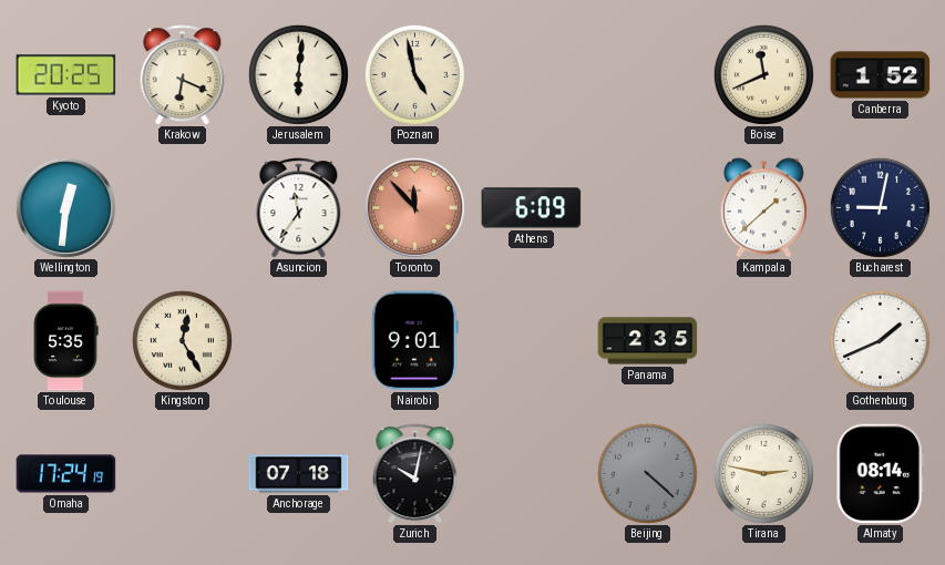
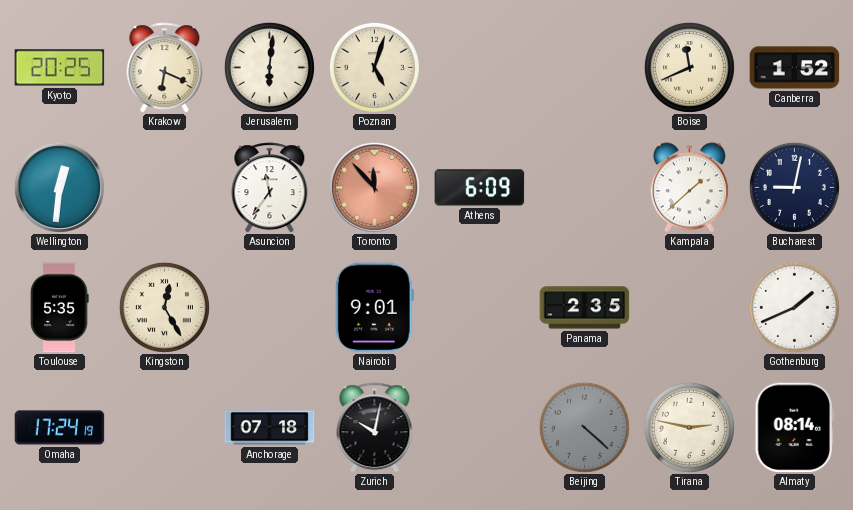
Poznan: 4:58 -> 5:03 (374, 67)
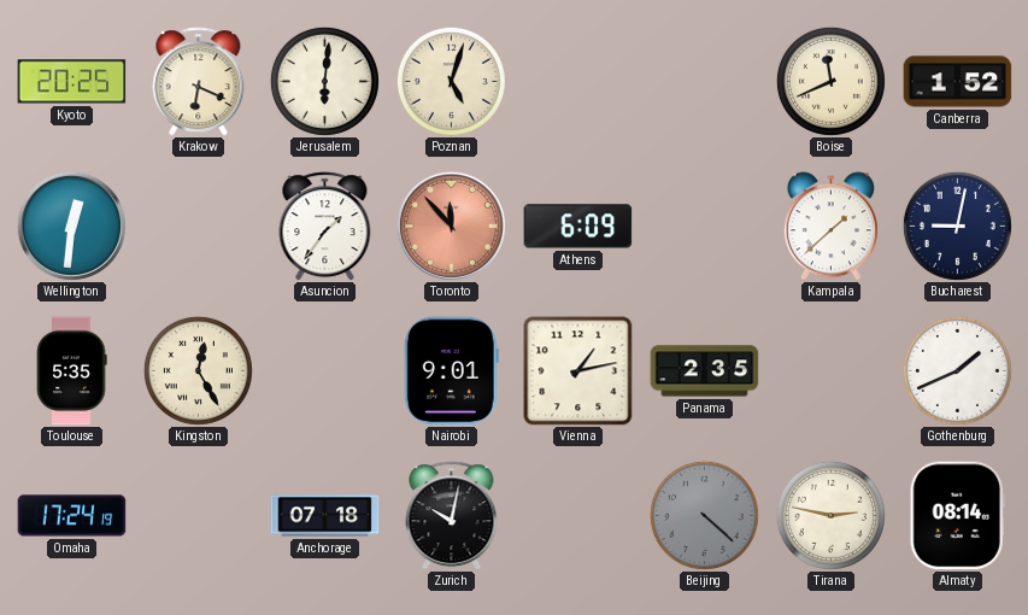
Asuncion: 11:36 -> 1:36 (325, 227)
Vienna: none -> 1:13 (578, 371)
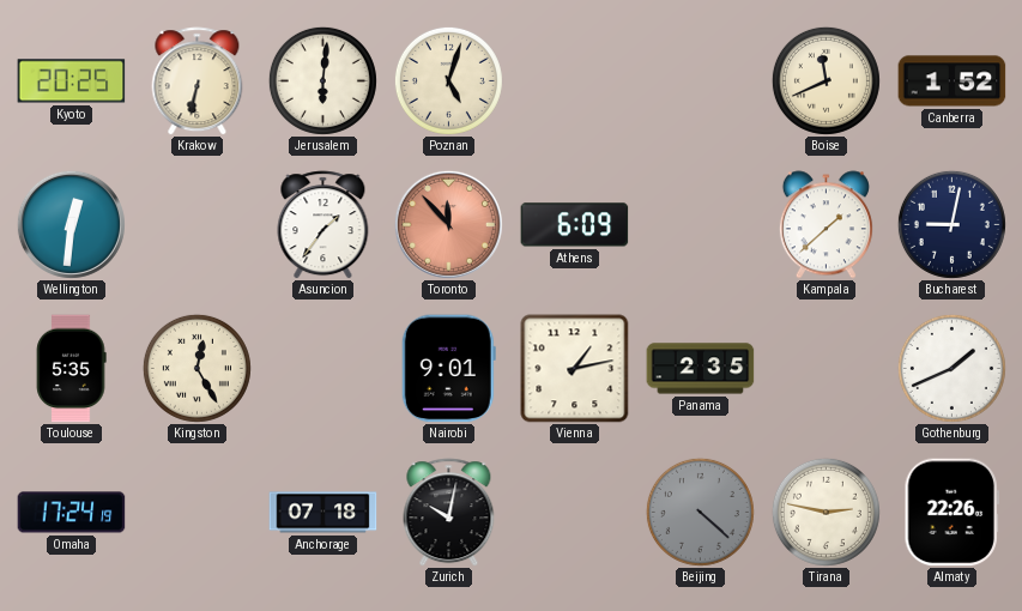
Krakow: 6:19 -> 6:32 (198, 81)
Almaty: 08:14 -> 22:26 (951, 513)
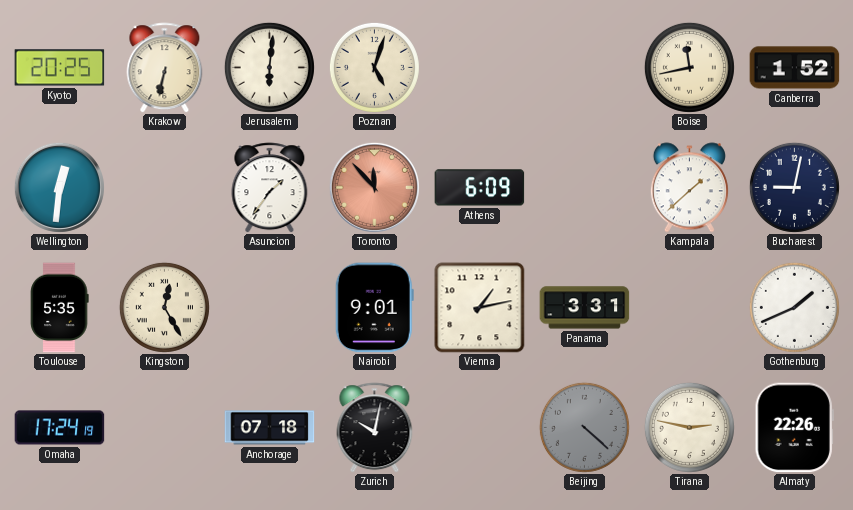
Boise: 11:41 -> 11:43 (689, 67)
Panama: 2:35 -> 3:31 (585, 308)
